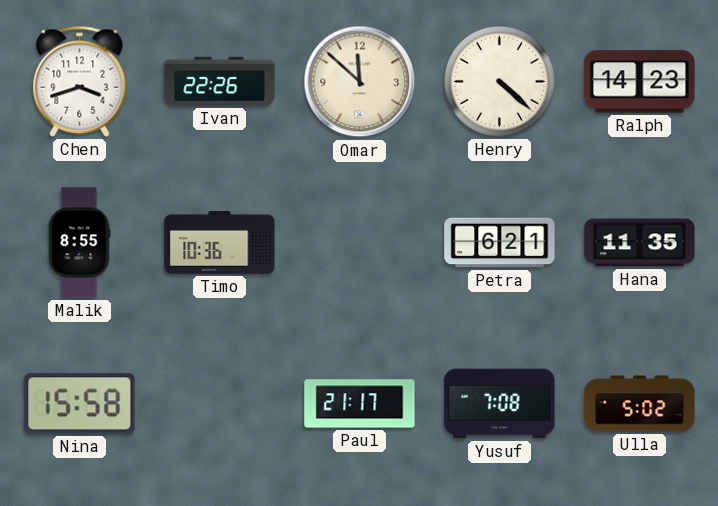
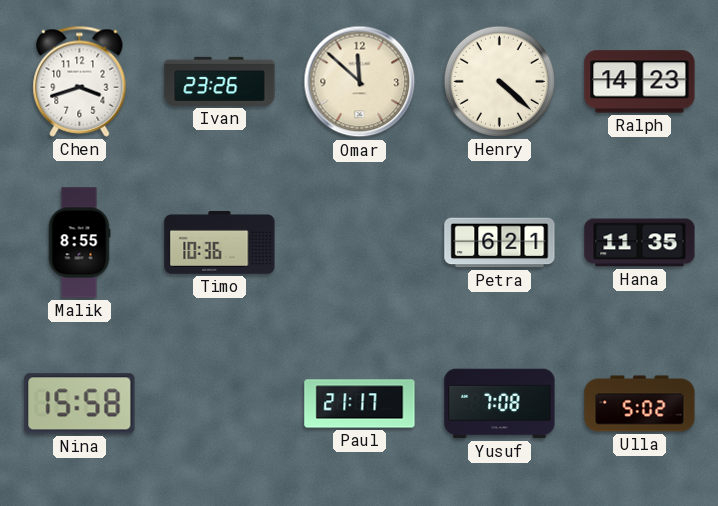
Ivan: 22:26 -> 23:26 (220, 81)
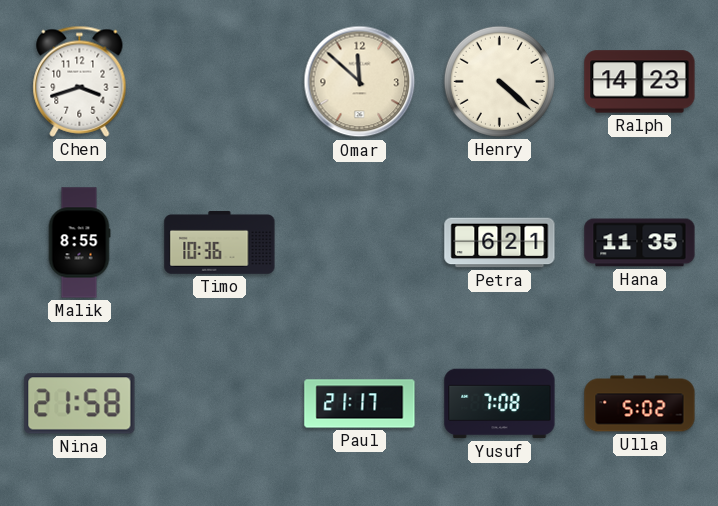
Ivan: 23:26 -> none (220, 81)
Nina: 15:58 -> 21:58 (80, 404)
